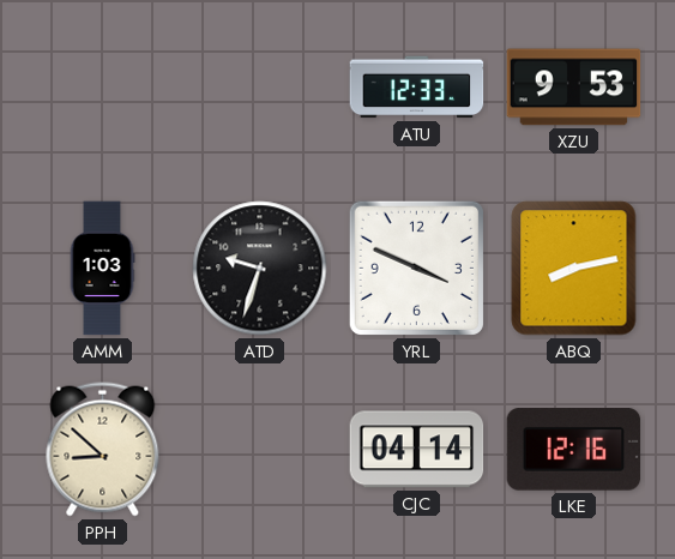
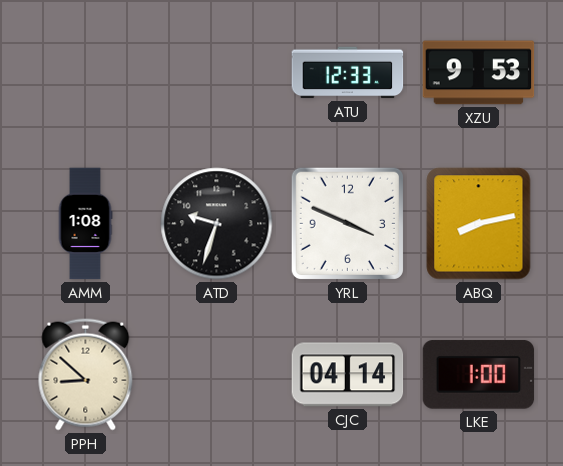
AMM: 1:03 -> 1:08 (85, 224)
LKE: 12:16 -> 1:00 (479, 375)
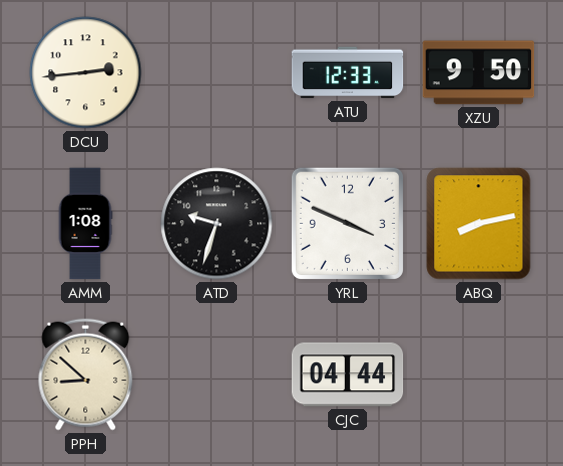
DCU: none -> 2:44 (86, 73)
XZU: 9:53 -> 9:50 (479, 73)
CJC: 04:14 -> 04:44 (348, 375)
LKE: 1:00 -> none (479, 375)
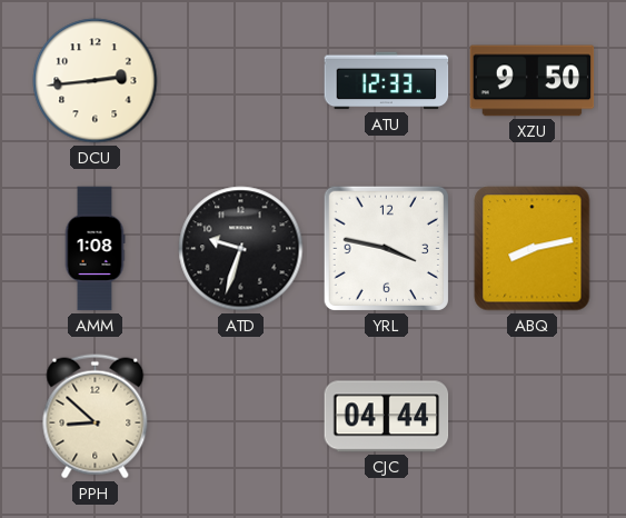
YRL: 3:49 -> 3:47 (386, 248)
